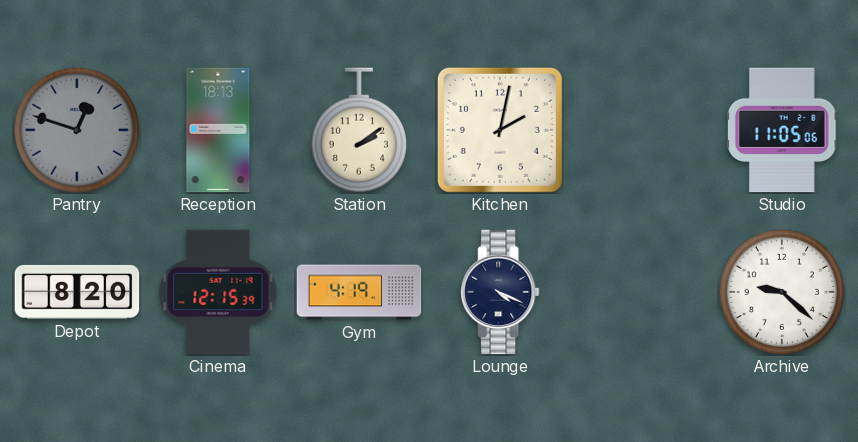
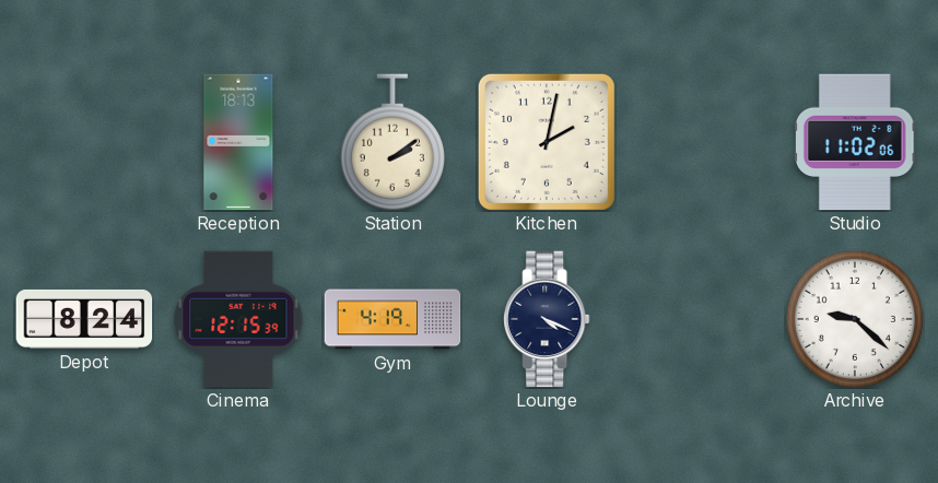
Pantry: 12:48 -> none (77, 130)
Studio: 11:05 -> 11:02 (855, 142)
Depot: 8:20 -> 8:24 (84, 319)
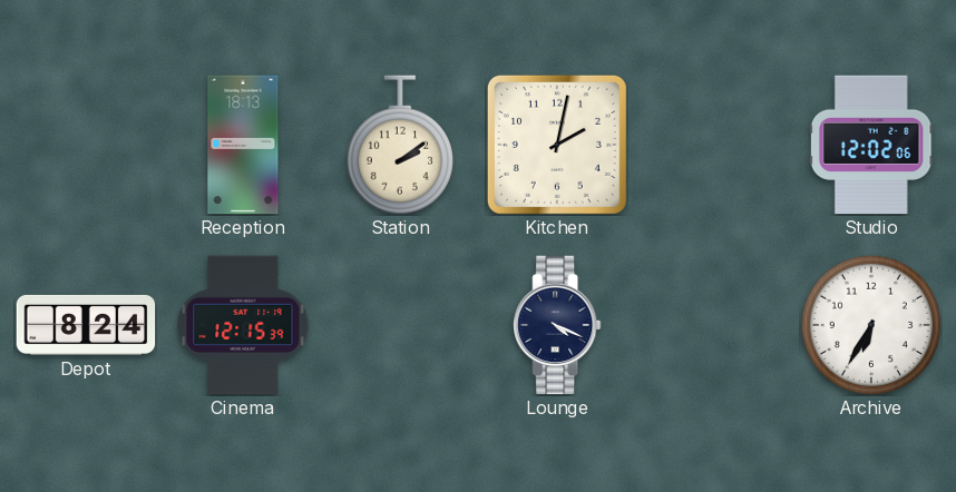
Studio: 11:02 -> 12:02 (871, 145)
Gym: 4:19 -> none (392, 319)
Archive: 9:22 -> 6:35 (871, 325)
